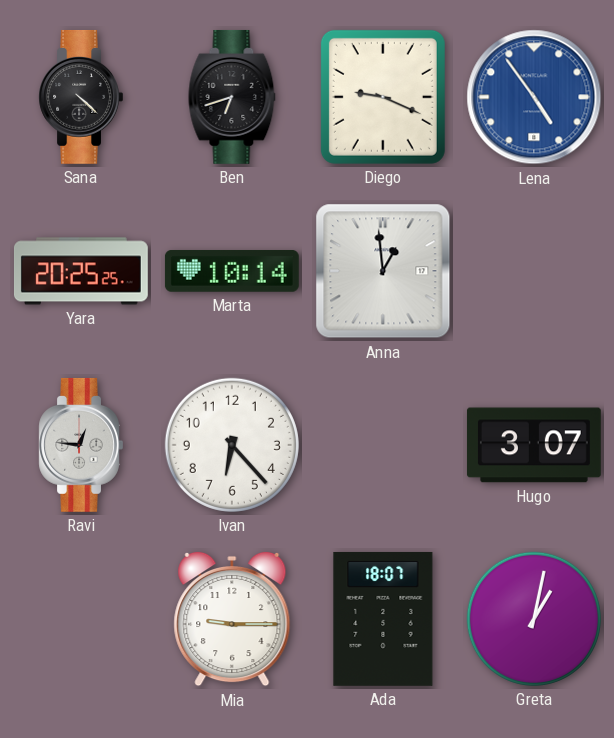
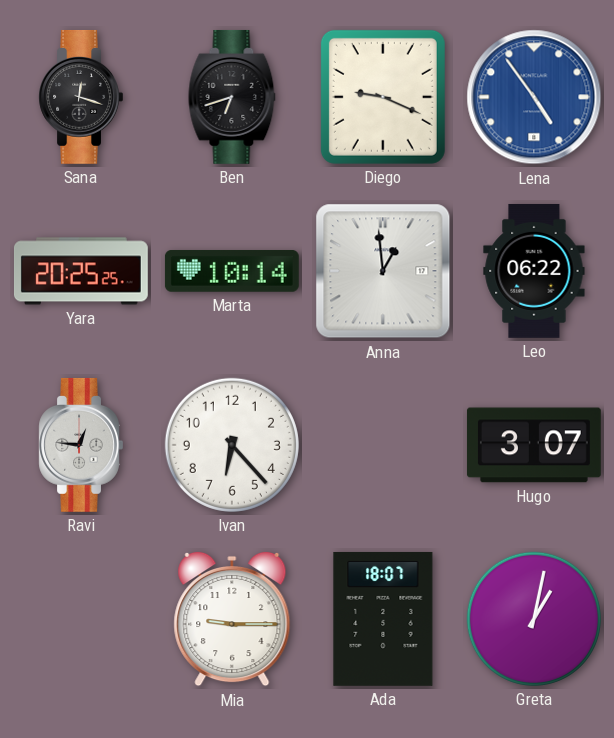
Sana: 4:22 -> 12:18 (81, 97)
Leo: none -> 06:22 (534, 271)
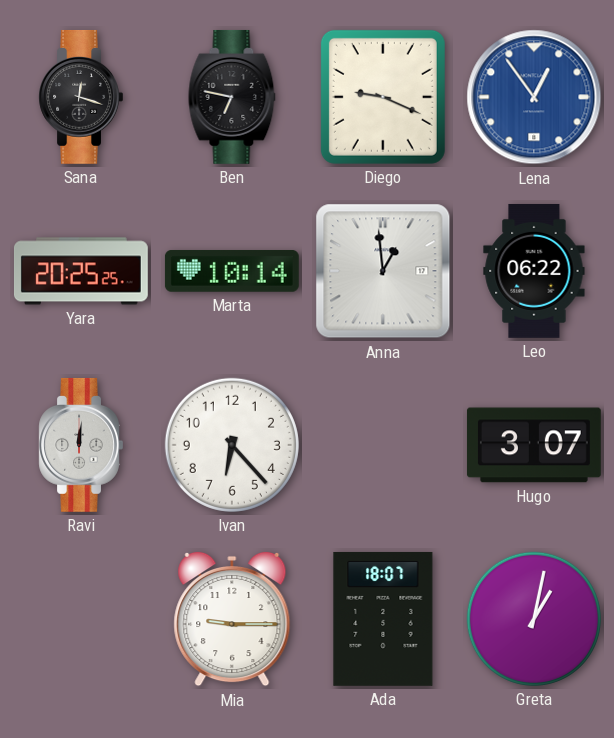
Ben: 6:42 -> 6:47 (232, 97)
Lena: 4:54 -> 12:54 (534, 97)
Ravi: 12:46 -> 12:01 (81, 445)
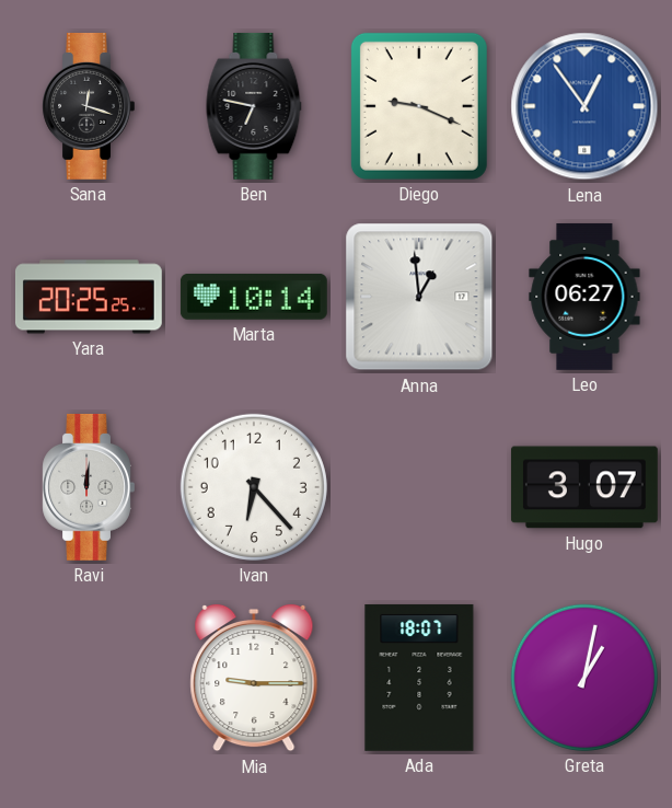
Leo: 06:22 -> 06:27 (584, 297)
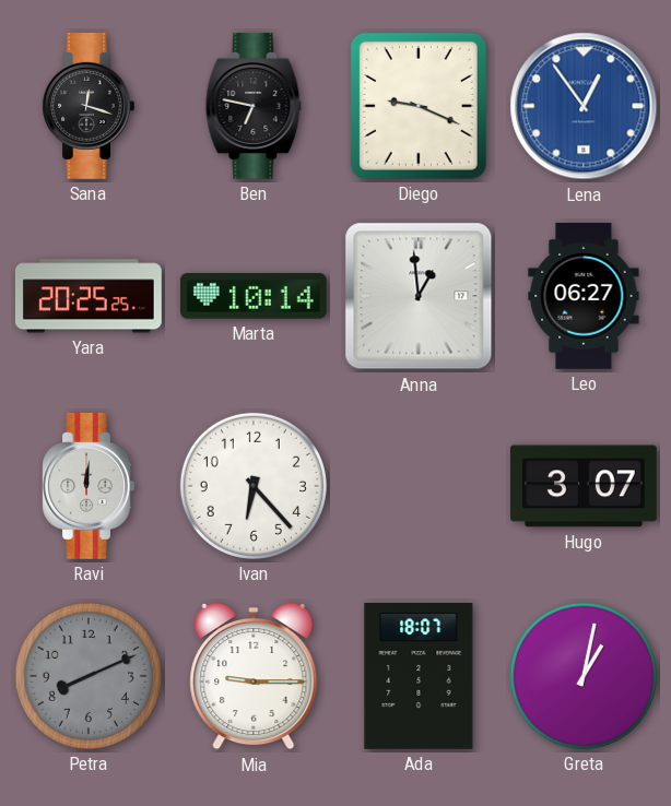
Petra: none -> 8:11 (89, 676)
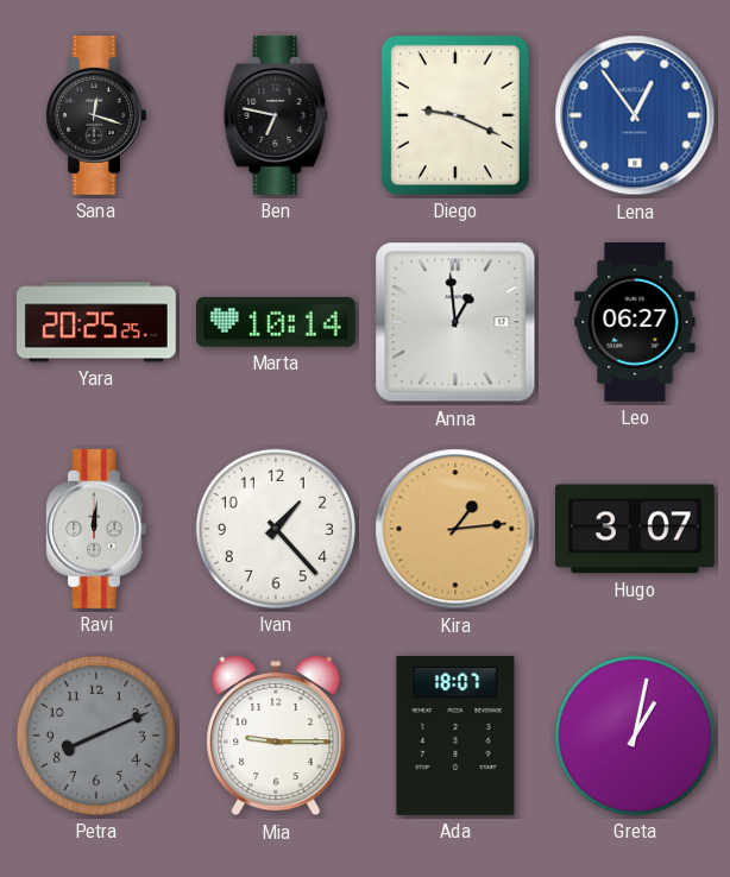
Ivan: 6:23 -> 1:23 (276, 529)
Kira: none -> 1:14 (455, 529)
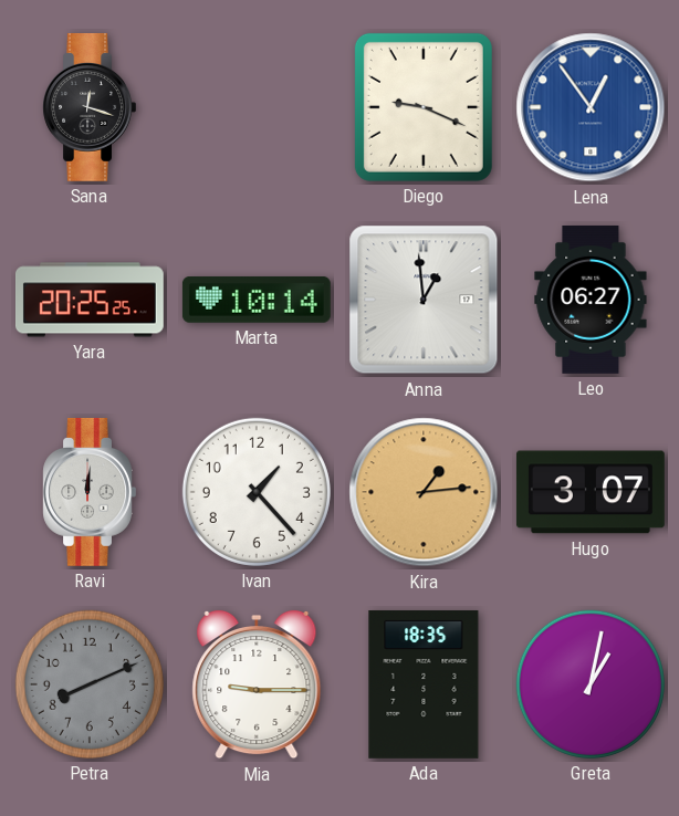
Ben: 6:47 -> none (276, 115)
Ada: 18:07 -> 18:35 (424, 684)
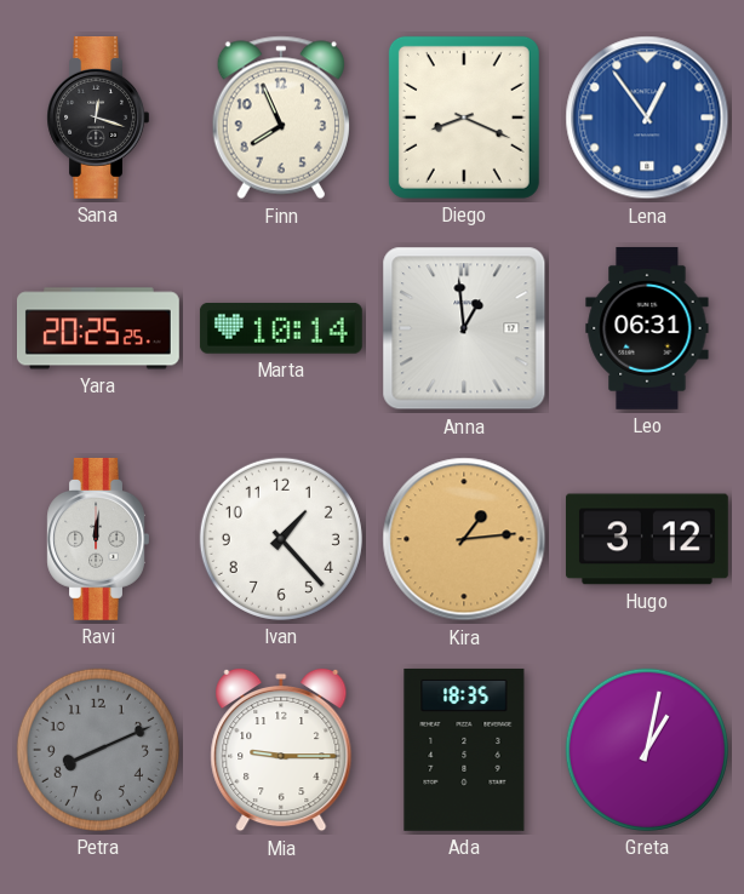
Finn: none -> 7:56 (281, 118)
Diego: 9:19 -> 8:19 (464, 118)
Leo: 06:27 -> 06:31 (647, 328)
Hugo: 3:07 -> 3:12 (647, 539)
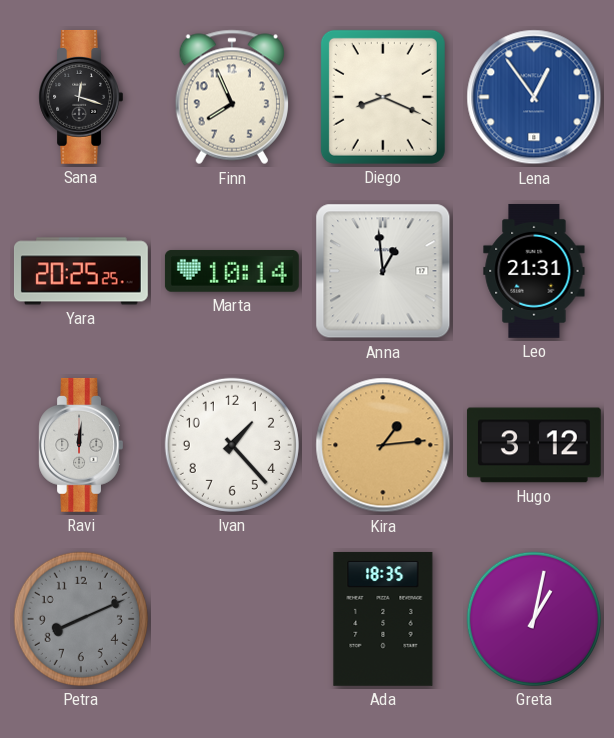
Leo: 06:31 -> 21:31 (534, 271)
Mia: 9:15 -> none (281, 750)
